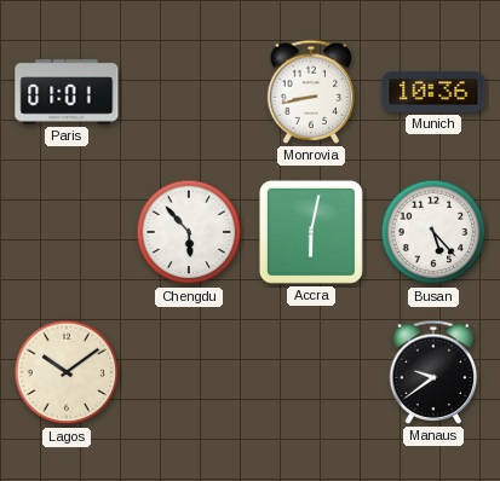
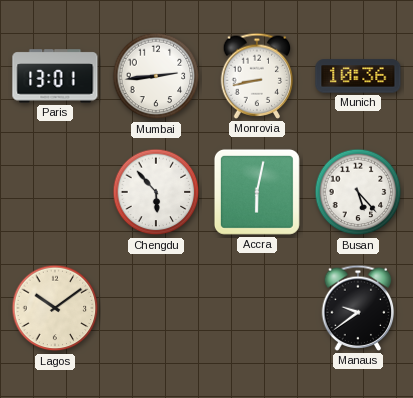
Paris: 01:01 -> 13:01 (55, 76)
Mumbai: none -> 2:44 (156, 76)
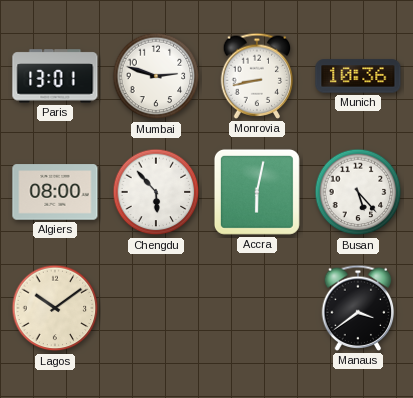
Mumbai: 2:44 -> 2:48 (156, 76)
Algiers: none -> 08:00 (55, 192)
Manaus: 9:39 -> 3:39 (358, 308)
